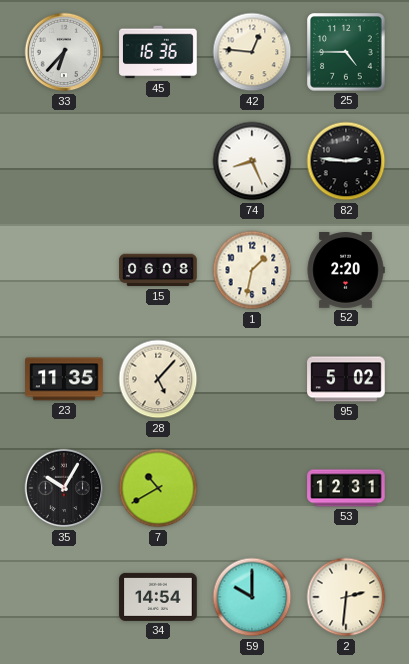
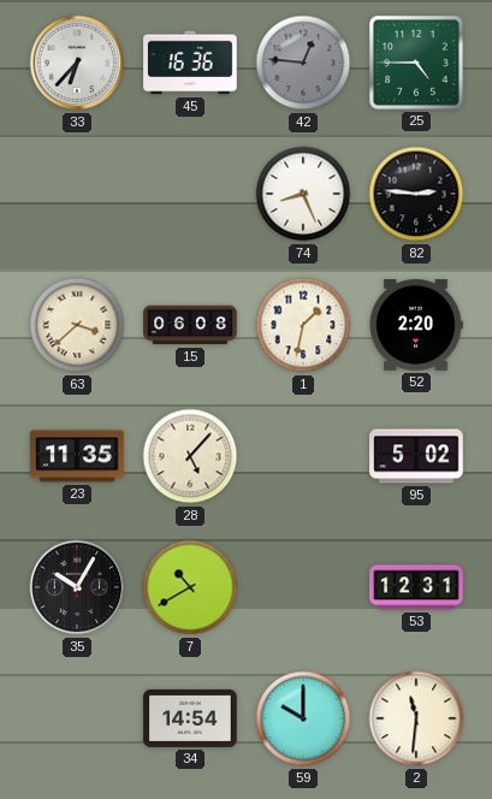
42 dial: cream -> grey (303, 63)
63: none -> 3:38 (77, 325)
2: 2:31 -> 11:31 (416, 718)
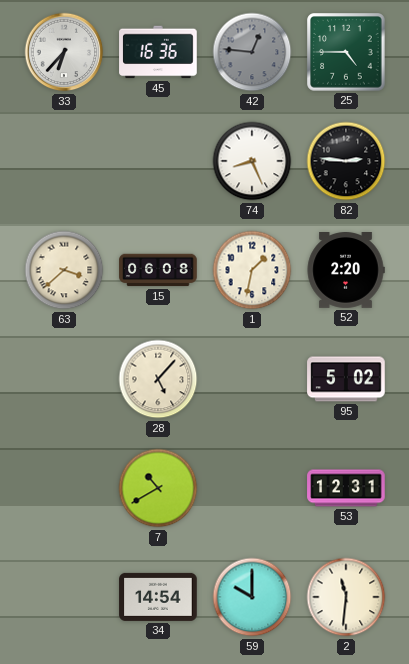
23: 11:35 -> none (77, 456)
35: 10:05 -> none (77, 587)
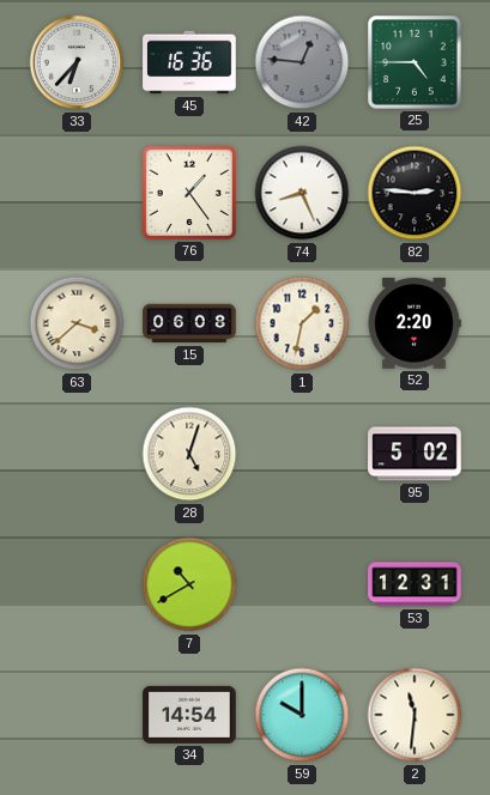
76: none -> 1:24 (189, 193)
28: 5:07 -> 5:03 (189, 454)
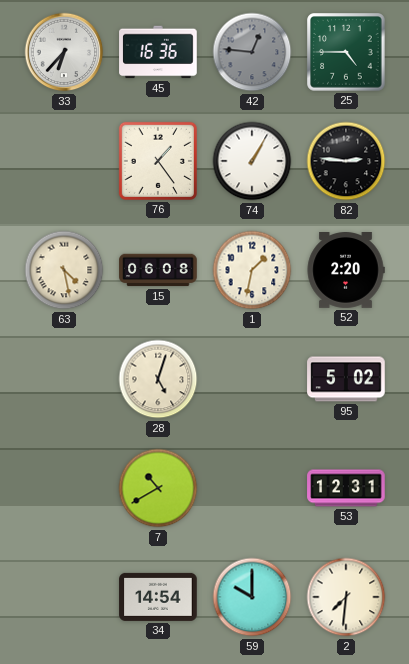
74: 8:26 -> 1:05 (252, 161)
63: 3:38 -> 4:28 (64, 270)
2: 11:31 -> 7:31 (346, 597)
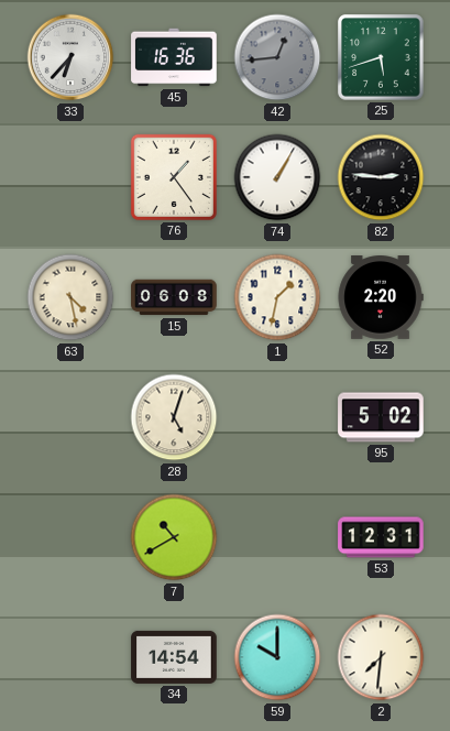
42: 12:46 -> 12:44 (277, 57)
25: 4:45 -> 5:42 (381, 57)
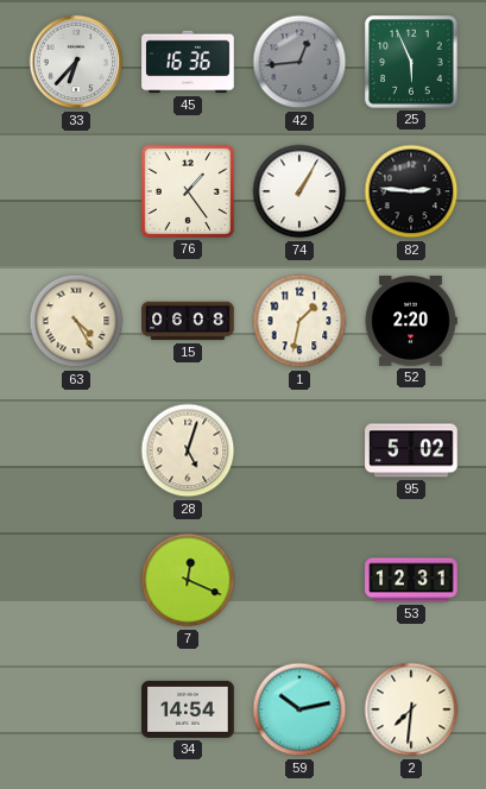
25: 5:42 -> 5:56 (411, 62)
63: 4:28 -> 4:25 (76, 321)
7: 10:40 -> 12:19 (188, 580)
59: 10:00 -> 10:13 (299, 709)
